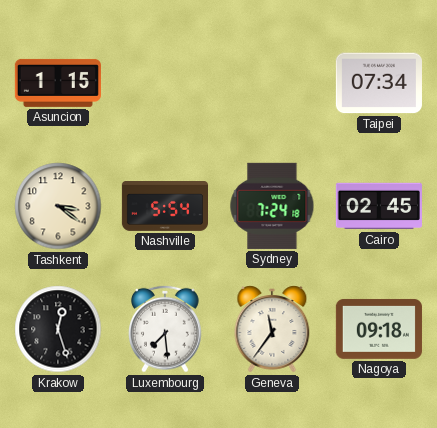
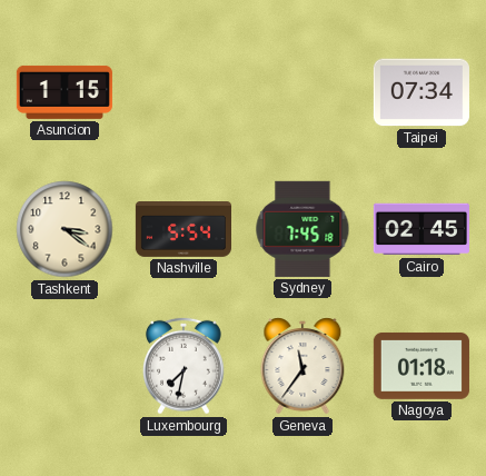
Sydney: 7:24 -> 7:45 (302, 229)
Krakow: 12:27 -> none (58, 329)
Luxembourg: 7:29 -> 7:32 (185, 366)
Nagoya: 09:18 -> 01:18 (421, 366)
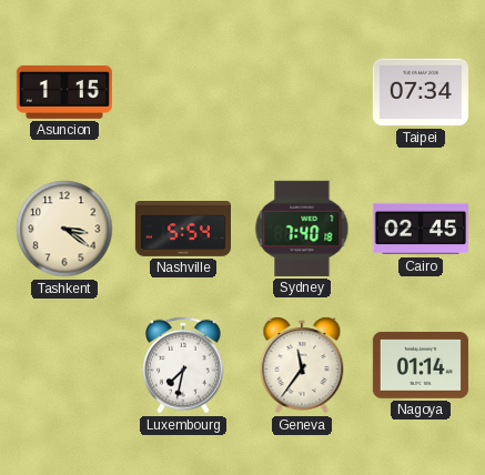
Sydney: 7:45 -> 7:40 (302, 229)
Nagoya: 01:18 -> 01:14 (421, 365)
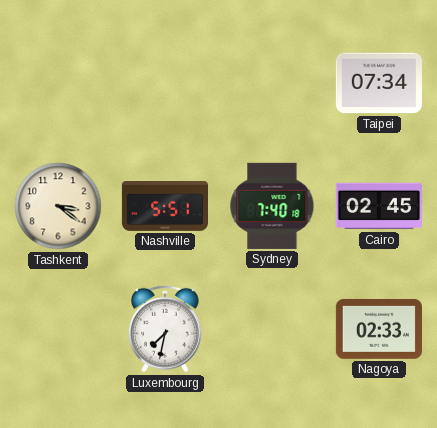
Asuncion: 1:15 -> none (64, 92)
Nashville: 5:54 -> 5:51 (164, 207)
Geneva: 11:36 -> none (302, 365)
Nagoya: 01:14 -> 02:33 (379, 329)
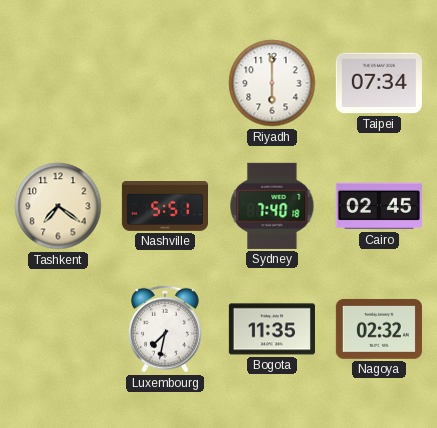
Riyadh: none -> 6:00 (272, 83)
Tashkent: 3:21 -> 7:21 (58, 206)
Bogota: none -> 11:35 (272, 329)
Nagoya: 02:33 -> 02:32 (379, 329)
